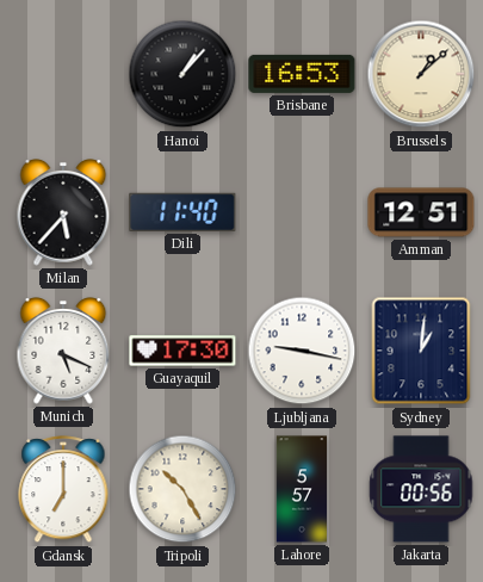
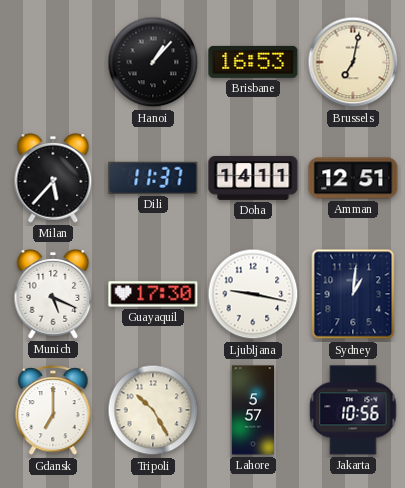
Brussels: 1:08 -> 7:02 (353, 62)
Dili: 11:40 -> 11:37 (153, 178)
Doha: none -> 14:11 (253, 178)
Jakarta: 00:56 -> 10:56 (353, 410)
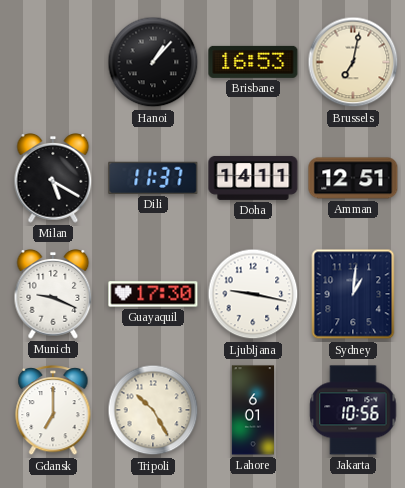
Milan: 5:37 -> 5:20 (53, 179)
Munich: 5:19 -> 9:19 (53, 295)
Lahore: 5:57 -> 6:01 (252, 410)
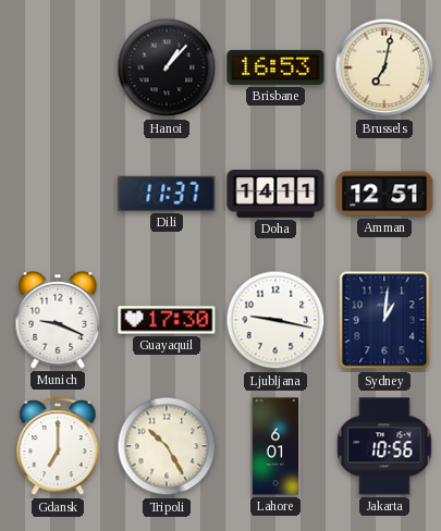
Milan: 5:20 -> none (53, 179)
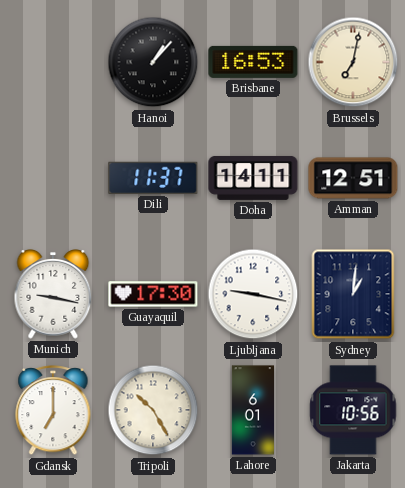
Munich: 9:19 -> 9:17 (53, 295)
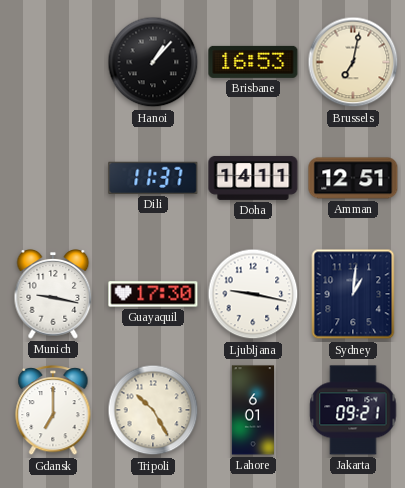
Jakarta: 10:56 -> 09:21 (353, 410)
